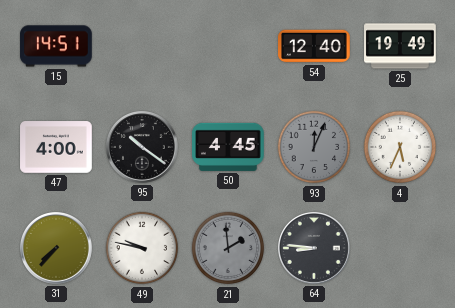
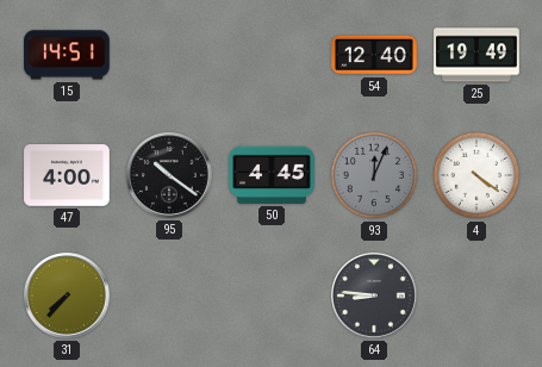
4: 5:34 -> 4:21 (476, 175)
49: 9:47 -> none (142, 248)
21: 1:59 -> none (228, 248)
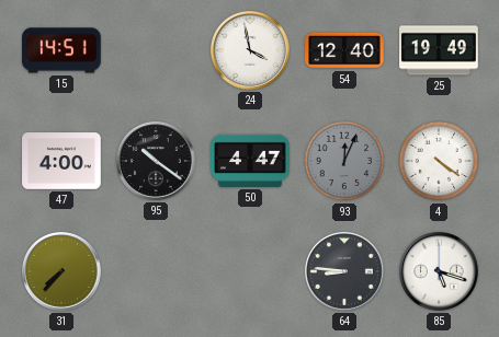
24: none -> 3:58 (251, 51)
50: 4:45 -> 4:47 (250, 161)
85: none -> 5:18 (440, 272)
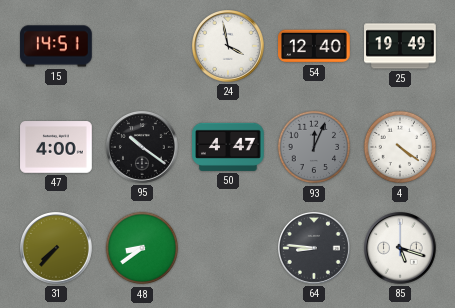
48: none -> 8:39 (142, 248)
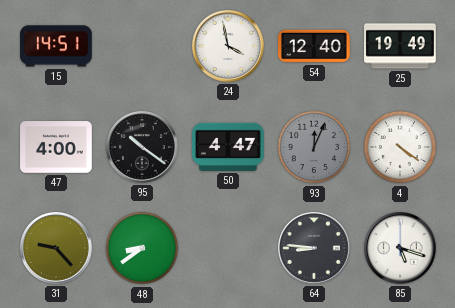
31: 7:37 -> 9:23 (57, 249)
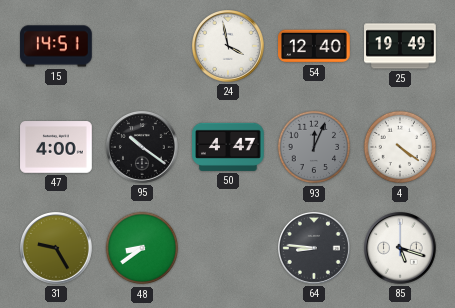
31: 9:23 -> 9:25 (57, 249)
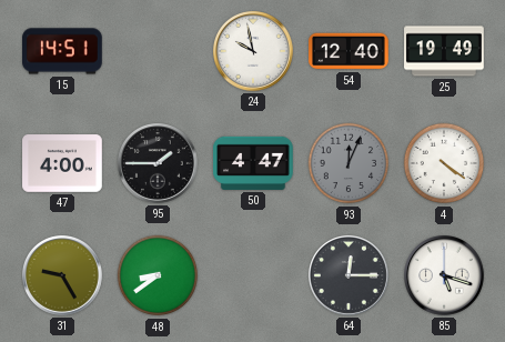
24: 3:58 -> 9:58 (254, 52)
95: 10:21 -> 1:45 (159, 164)
64: 8:46 -> 12:15 (350, 276)
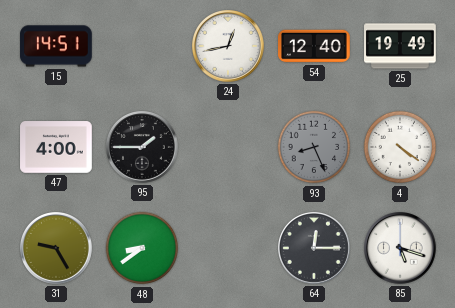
24: 9:58 -> 12:43 (229, 47)
50: 4:47 -> none (253, 163)
93: 12:04 -> 8:26 (314, 147)
